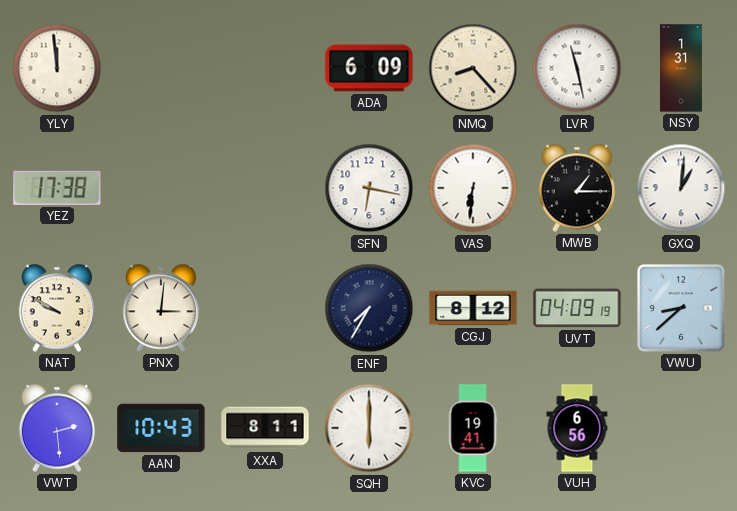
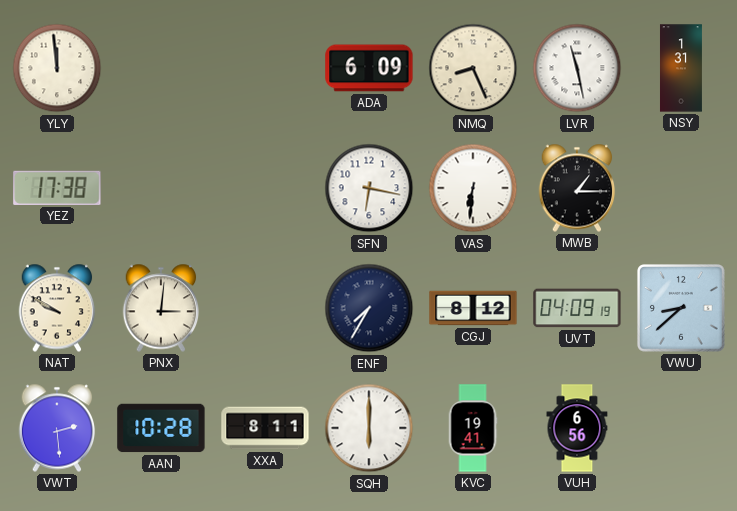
NMQ: 8:23 -> 8:26 (473, 68)
GXQ: 1:01 -> none (681, 188)
AAN: 10:43 -> 10:28 (161, 428)
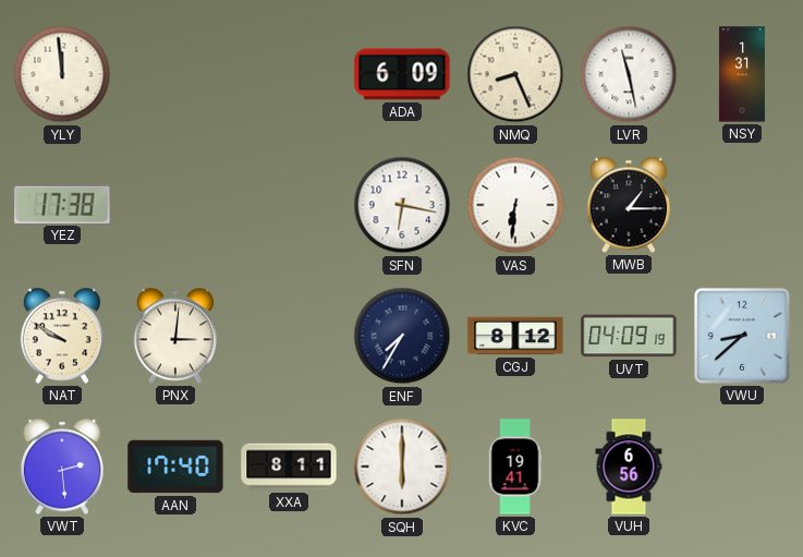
AAN: 10:28 -> 17:40 (175, 467)
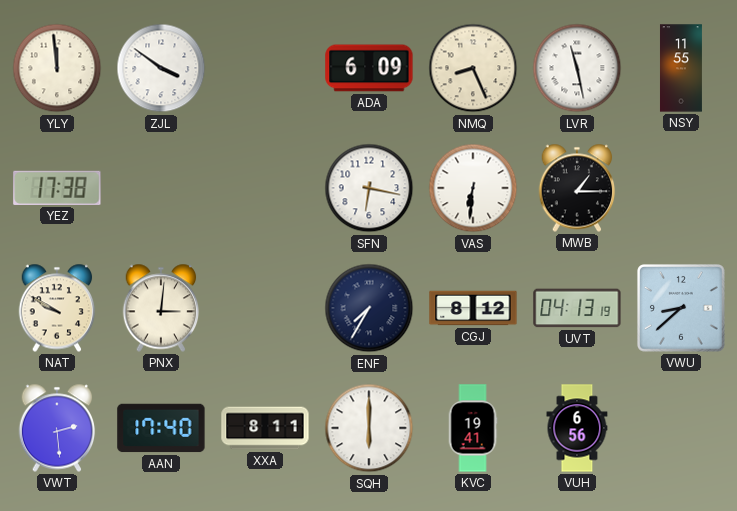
ZJL: none -> 3:51 (161, 68)
NSY: 1:31 -> 11:55 (681, 68)
UVT: 04:09 -> 04:13 (577, 308)
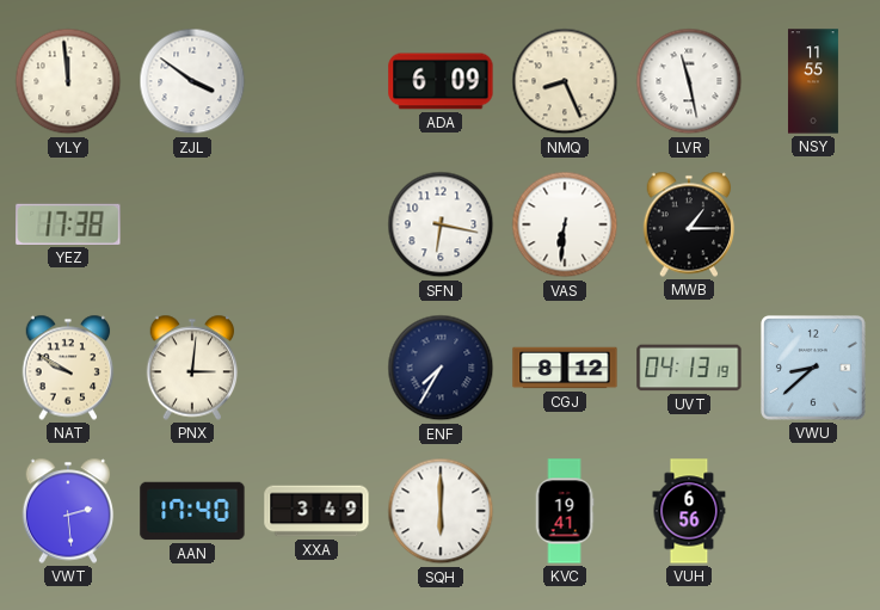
XXA: 8:11 -> 3:49 (316, 511)
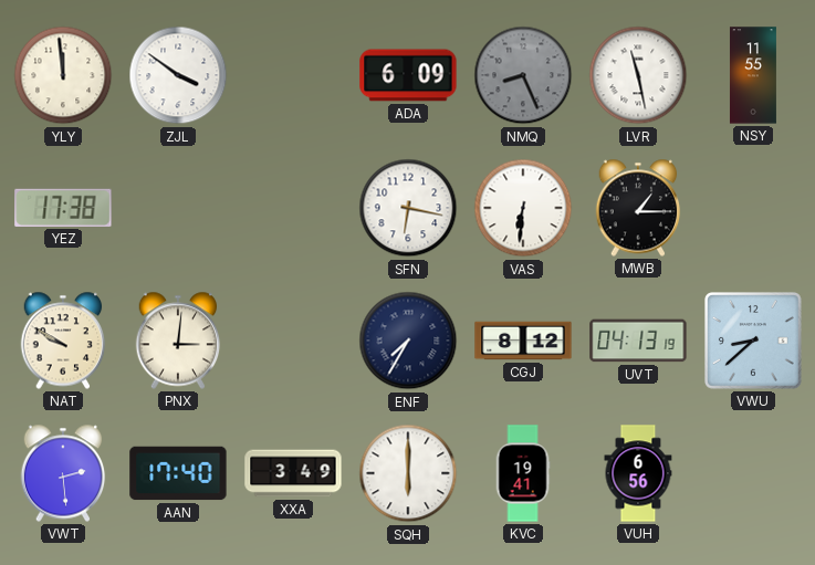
NMQ dial: cream -> grey (523, 75)
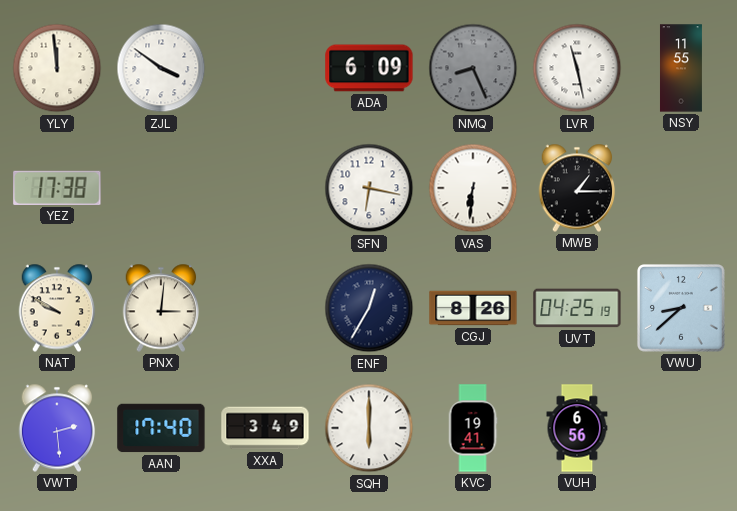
ENF: 7:35 -> 12:35 (369, 308)
CGJ: 8:12 -> 8:26 (473, 308)
UVT: 04:13 -> 04:25 (577, 308)
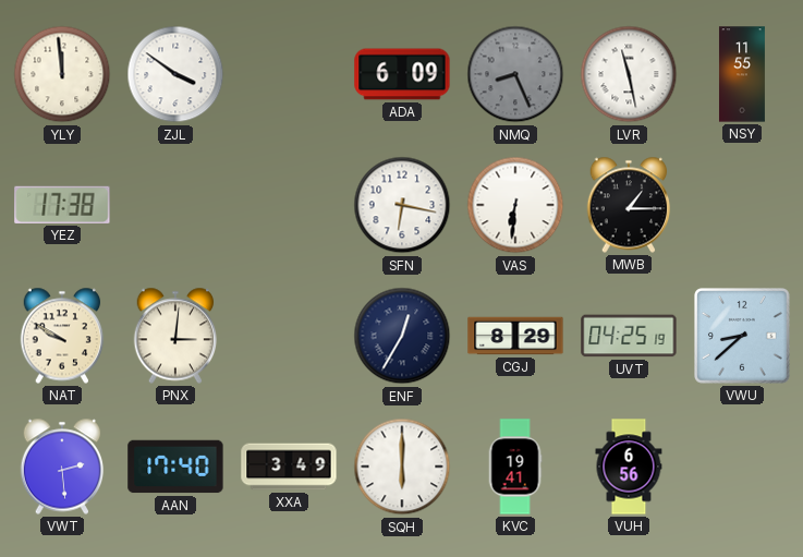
CGJ: 8:26 -> 8:29 (515, 336)
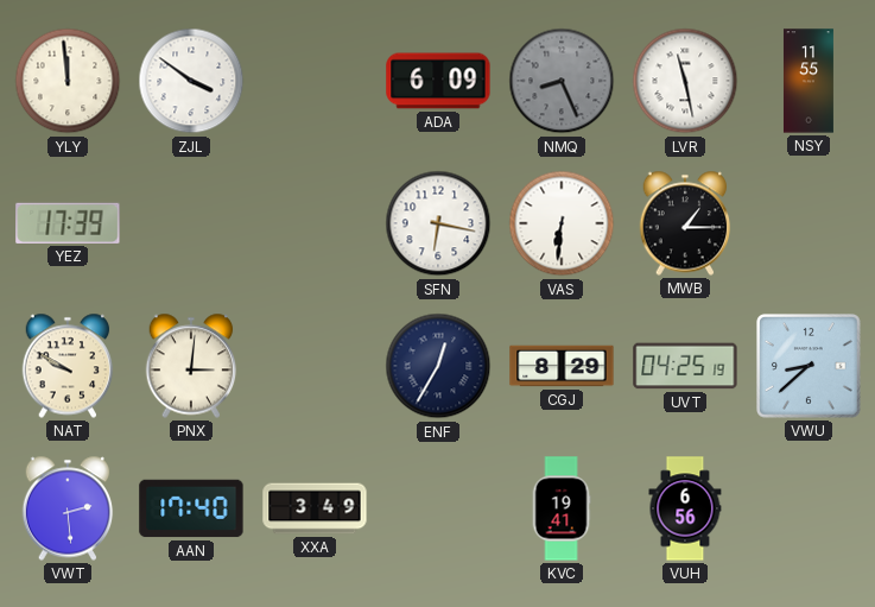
YEZ: 17:38 -> 17:39 (68, 223)
SQH: 6:00 -> none (402, 467)
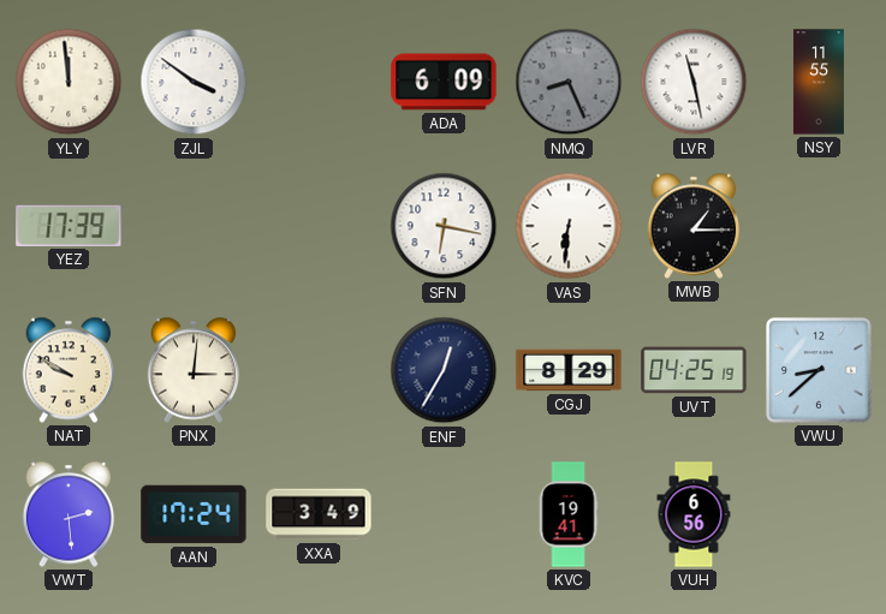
AAN: 17:40 -> 17:24 (194, 514)
